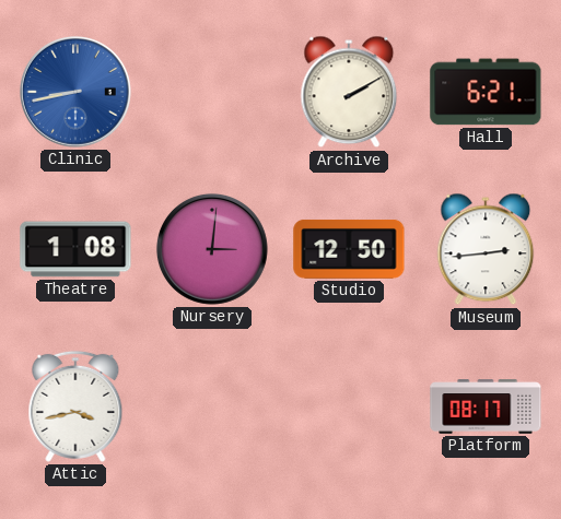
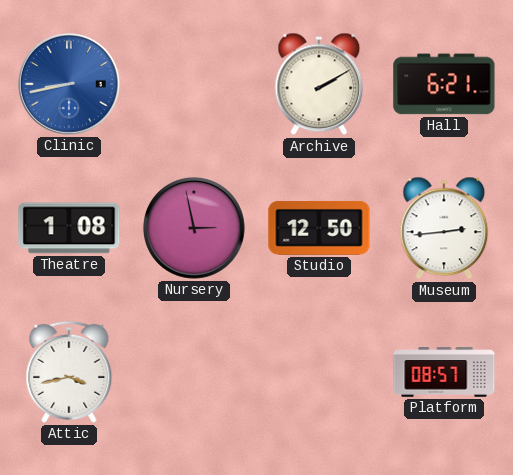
Nursery: 3:01 -> 2:58 (194, 228)
Platform: 08:17 -> 08:57 (444, 372)
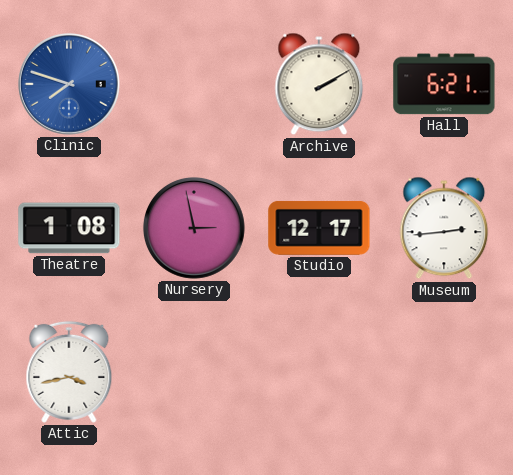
Clinic: 8:43 -> 7:48 (69, 84)
Studio: 12:50 -> 12:17 (319, 228)
Platform: 08:57 -> none (444, 372)
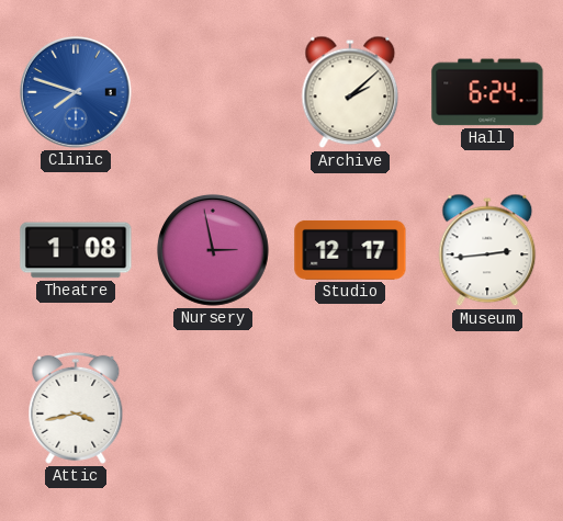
Archive: 2:10 -> 2:08 (350, 92)
Hall: 6:21 -> 6:24 (487, 92)
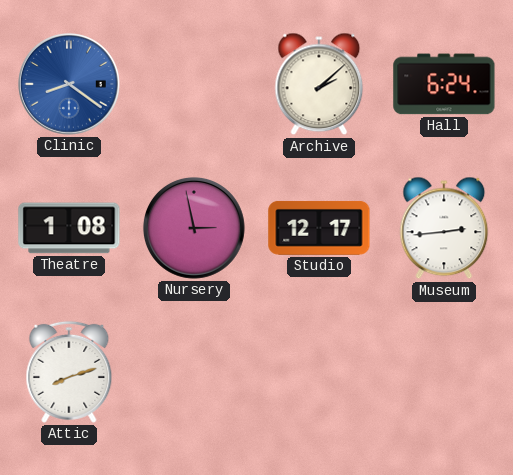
Clinic: 7:48 -> 8:21 (69, 84)
Attic: 3:43 -> 8:12 (69, 372)
